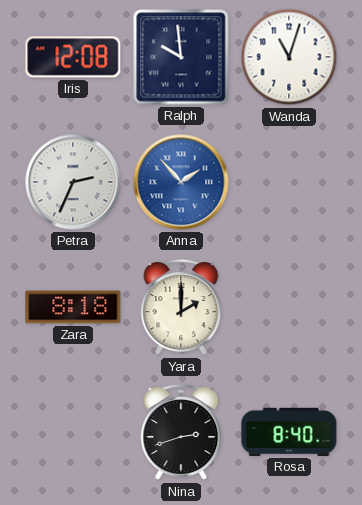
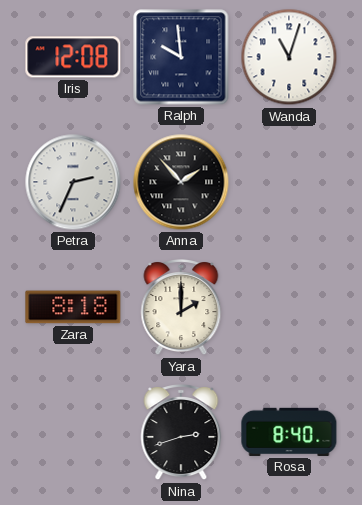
Anna dial: blue -> black (181, 182)
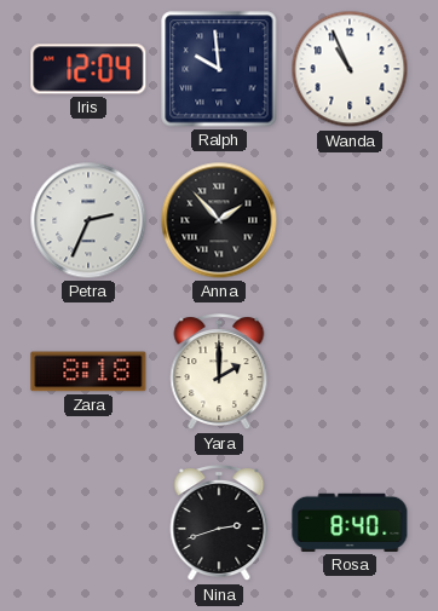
Iris: 12:08 -> 12:04 (88, 69)
Wanda: 11:03 -> 10:56 (350, 69)
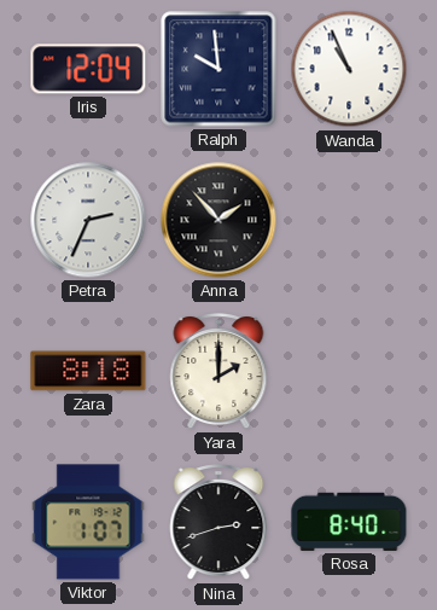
Viktor: none -> 1:07 (88, 522)
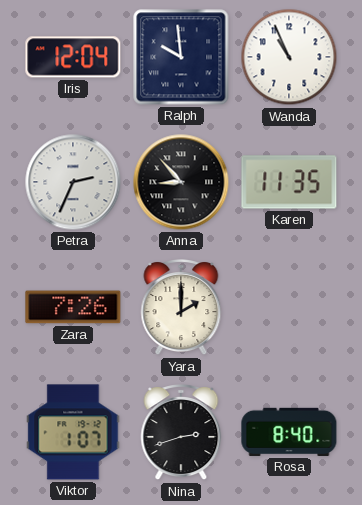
Anna: 1:53 -> 8:53 (181, 182)
Karen: none -> 11:35 (289, 182)
Zara: 8:18 -> 7:26 (73, 307)
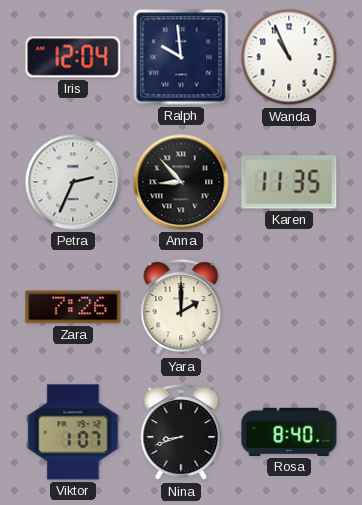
Nina: 2:42 -> 8:42 (181, 433)
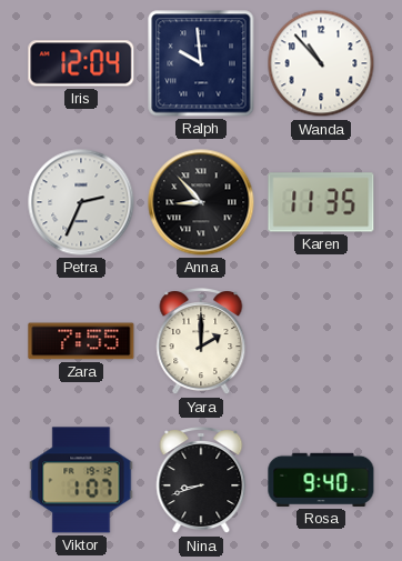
Wanda: 10:56 -> 10:53 (321, 63)
Zara: 7:26 -> 7:55 (81, 341)
Rosa: 8:40 -> 9:40 (321, 480)
